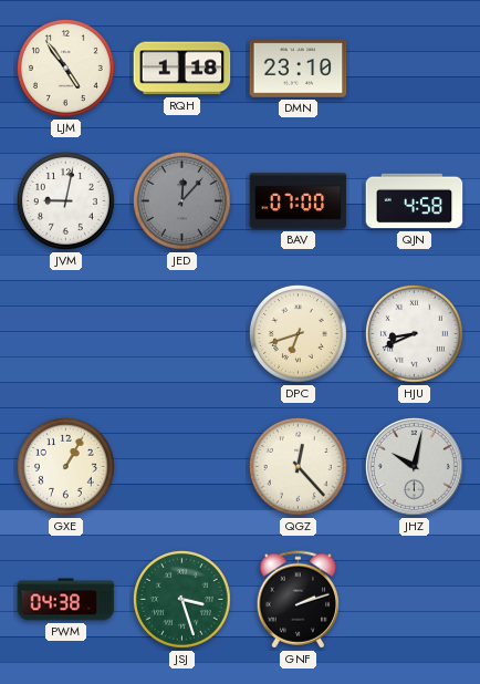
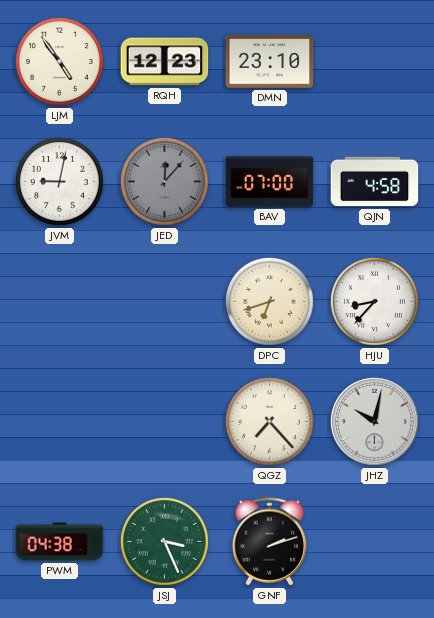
RQH: 1:18 -> 12:23 (165, 62)
HJU: 8:41 -> 8:37 (374, 301)
GXE: 1:05 -> none (65, 466)
QGZ: 12:23 -> 7:23 (269, 421)
JSJ: 3:27 -> 3:26 (164, 541)
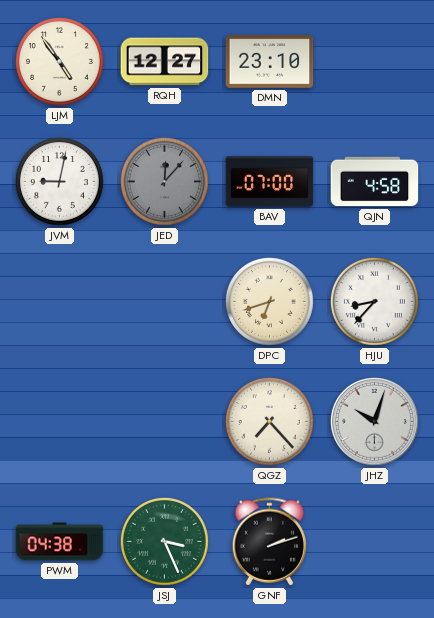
RQH: 12:23 -> 12:27 (165, 62)
JHZ: 10:02 -> 10:03 (375, 422)
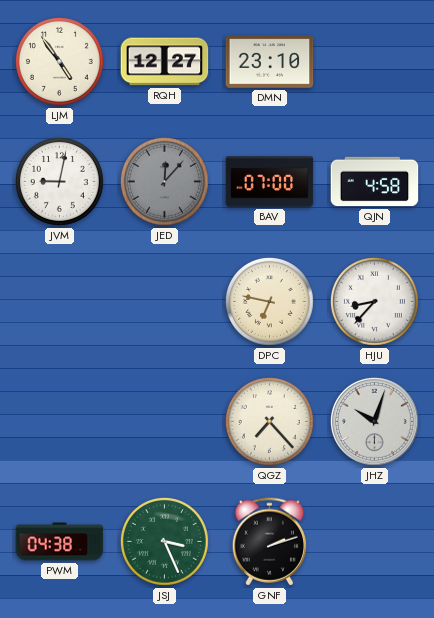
DPC: 6:42 -> 6:47 (269, 301)
